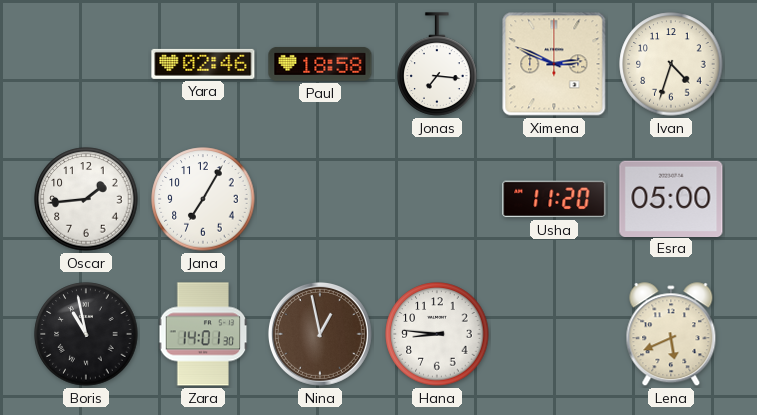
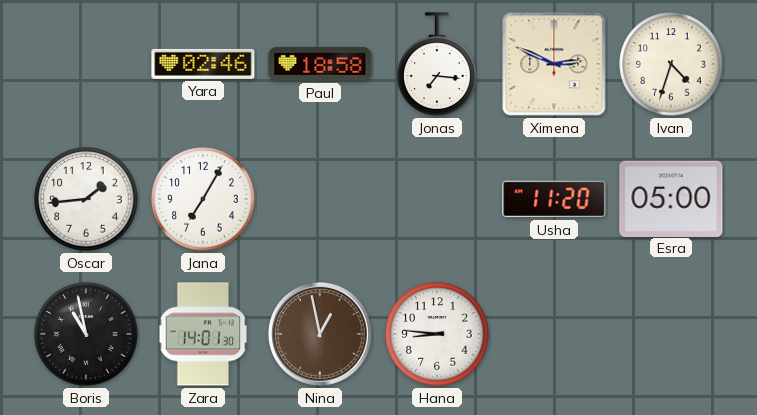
Lena: 5:41 -> none (671, 335)
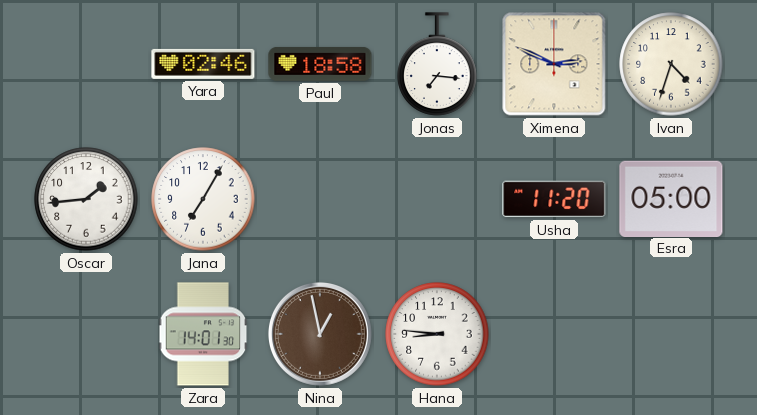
Boris: 10:58 -> none (86, 334)
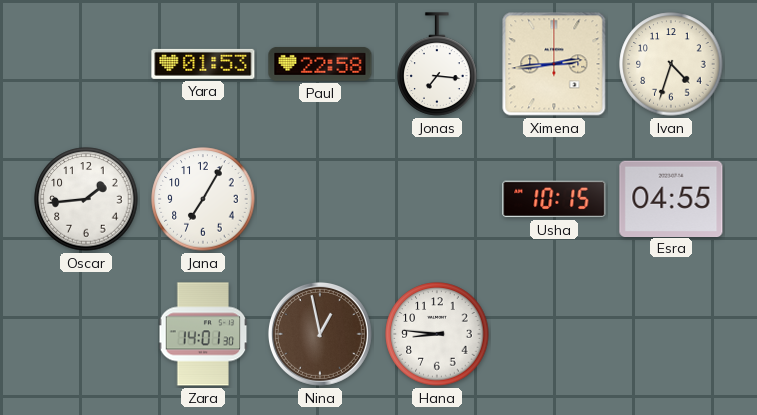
Yara: 02:46 -> 01:53 (203, 64)
Paul: 18:58 -> 22:58 (320, 64)
Ximena: 2:49 -> 2:44 (554, 64)
Usha: 11:20 -> 10:15 (554, 199)
Esra: 05:00 -> 04:55 (671, 198)
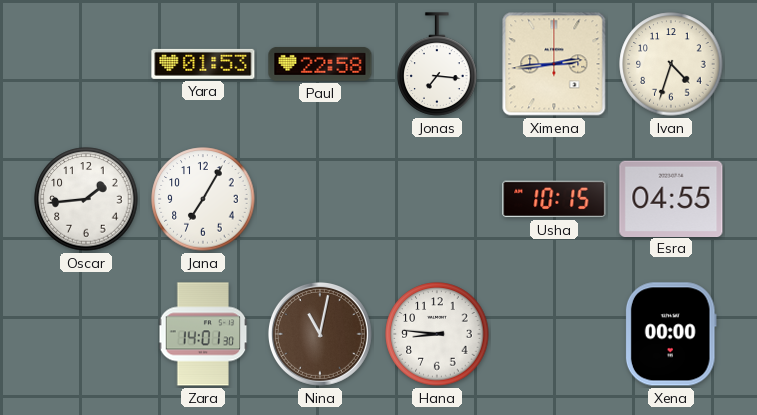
Nina: 12:58 -> 11:02 (320, 334)
Xena: none -> 00:00 (671, 334)
